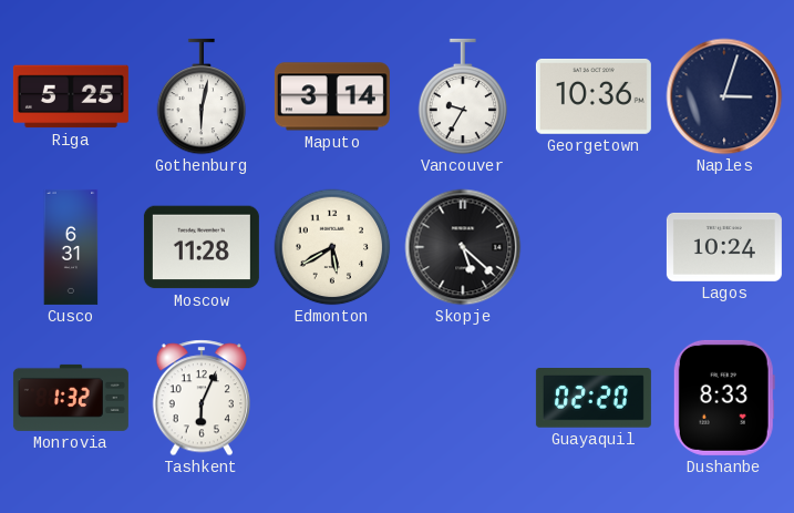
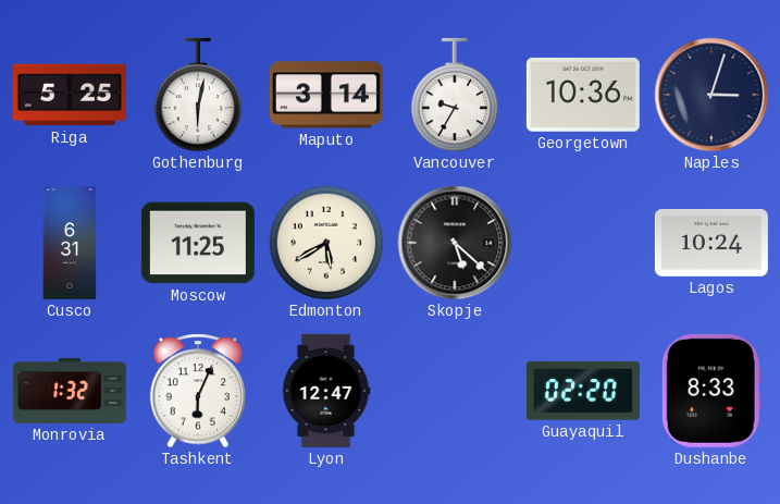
Moscow: 11:28 -> 11:25 (198, 243)
Lyon: none -> 12:47 (326, 391)
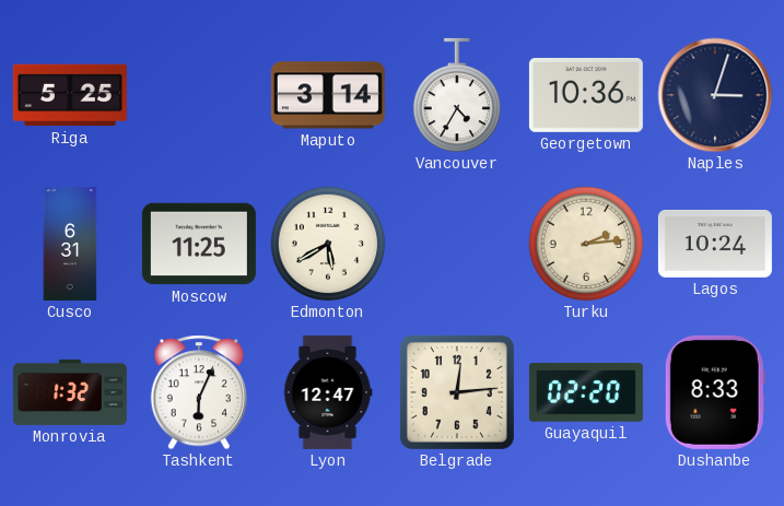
Gothenburg: 6:02 -> none (198, 95)
Vancouver: 9:35 -> 4:35 (457, 95)
Skopje: 5:22 -> none (455, 243)
Turku: none -> 2:14 (586, 244)
Belgrade: none -> 12:14 (457, 392)
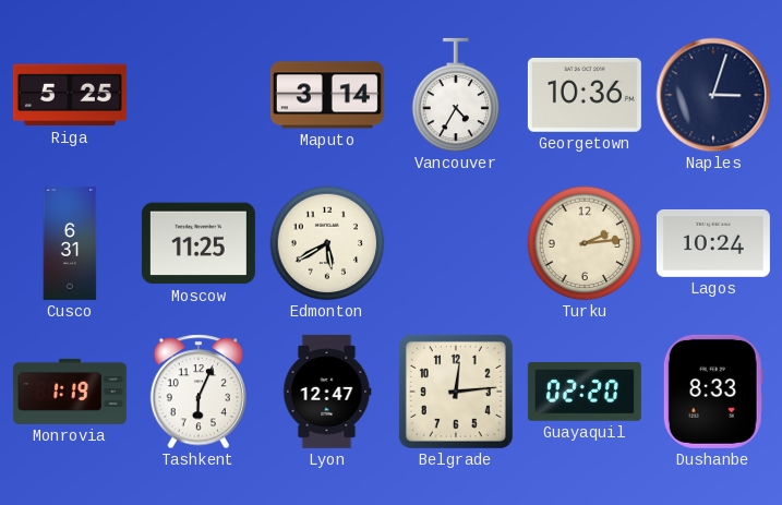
Monrovia: 1:32 -> 1:19 (70, 392)
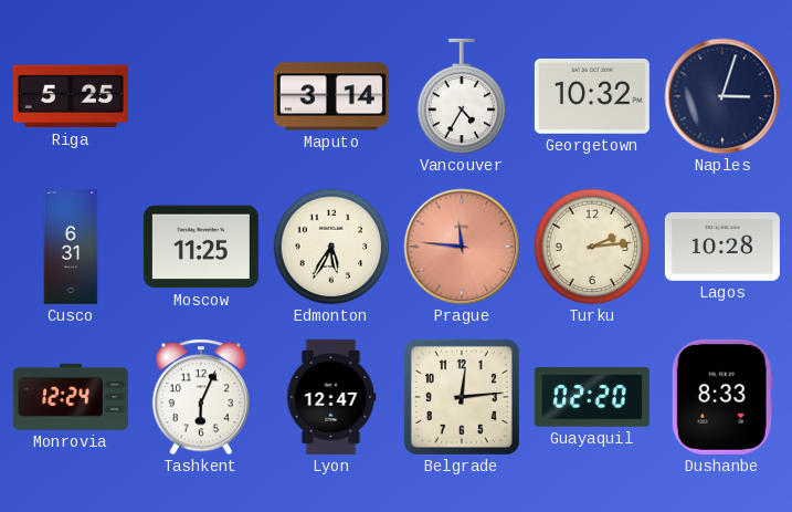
Georgetown: 10:36 -> 10:32 (592, 96)
Edmonton: 5:40 -> 5:35 (331, 247)
Prague: none -> 11:46 (462, 247)
Lagos: 10:24 -> 10:28 (722, 247)
Monrovia: 1:19 -> 12:24 (71, 397)
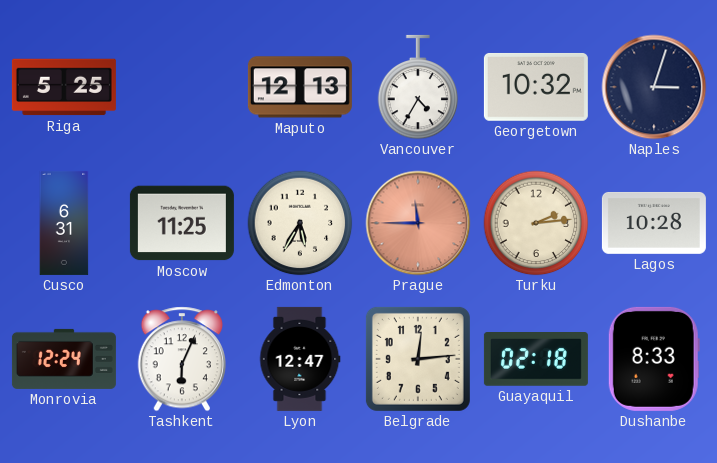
Maputo: 3:14 -> 12:13 (300, 87)
Prague: 11:46 -> 11:45 (418, 223)
Guayaquil: 02:20 -> 02:18 (536, 360)
